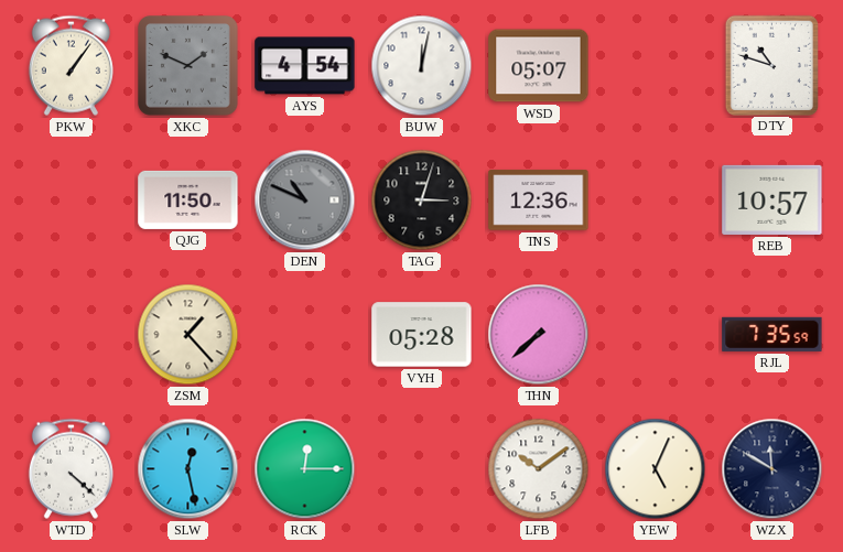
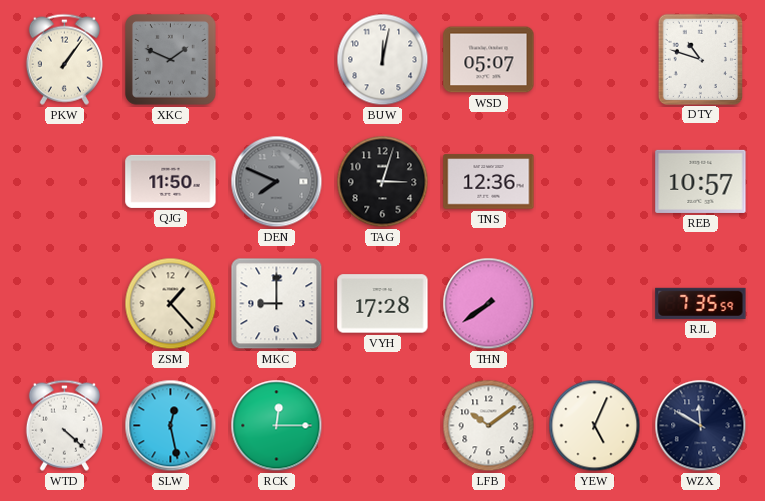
AYS: 4:54 -> none (305, 66)
DEN: 10:49 -> 7:49 (277, 182)
MKC: none -> 9:00 (277, 304)
VYH: 05:28 -> 17:28 (383, 304)
THN: 7:38 -> 7:39 (489, 304)
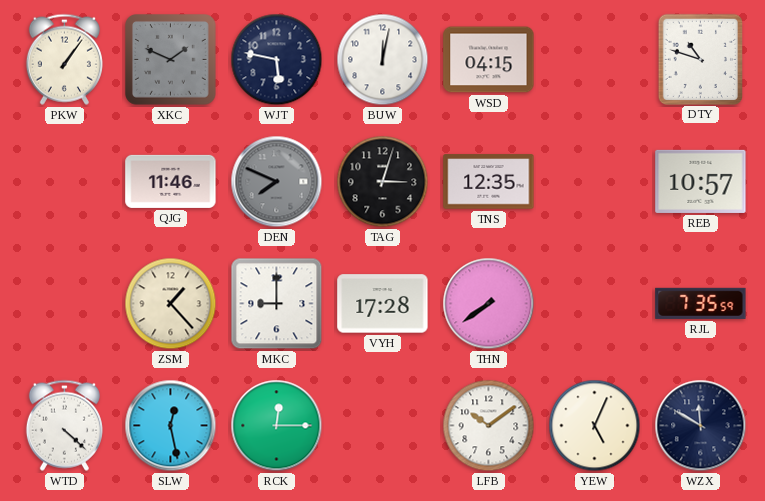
WJT: none -> 5:47 (277, 60)
WSD: 05:07 -> 04:15 (489, 60)
QJG: 11:50 -> 11:46 (171, 181)
TNS: 12:36 -> 12:35 (489, 182)
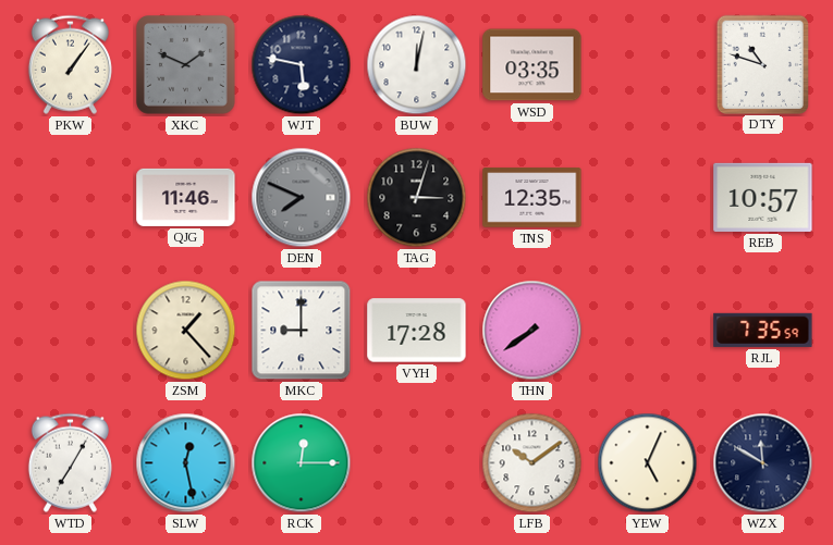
WSD: 04:15 -> 03:35 (532, 65)
WTD: 4:22 -> 7:05 (70, 462)
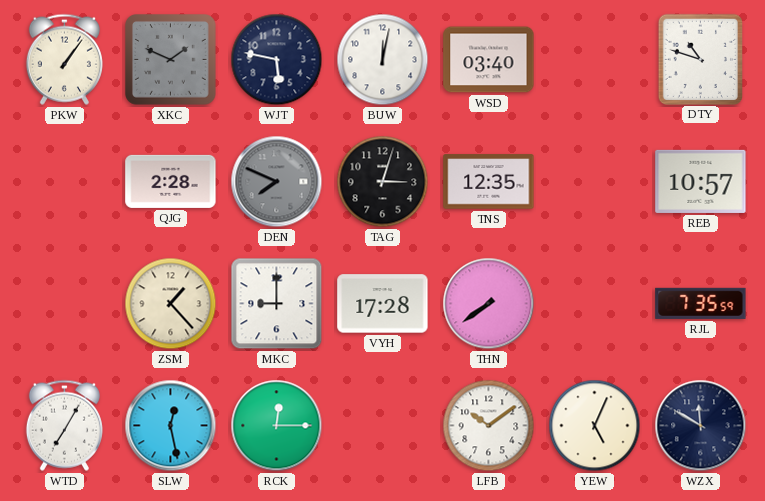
WSD: 03:35 -> 03:40 (489, 60)
QJG: 11:46 -> 2:28 (171, 181)
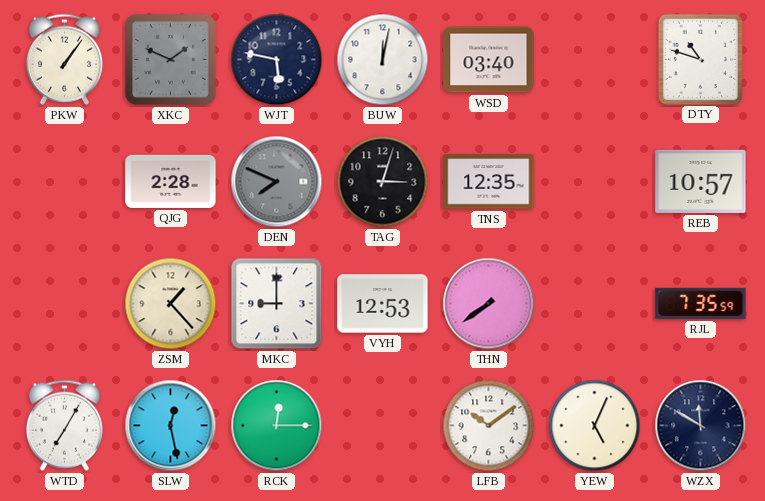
VYH: 17:28 -> 12:53 (383, 304)
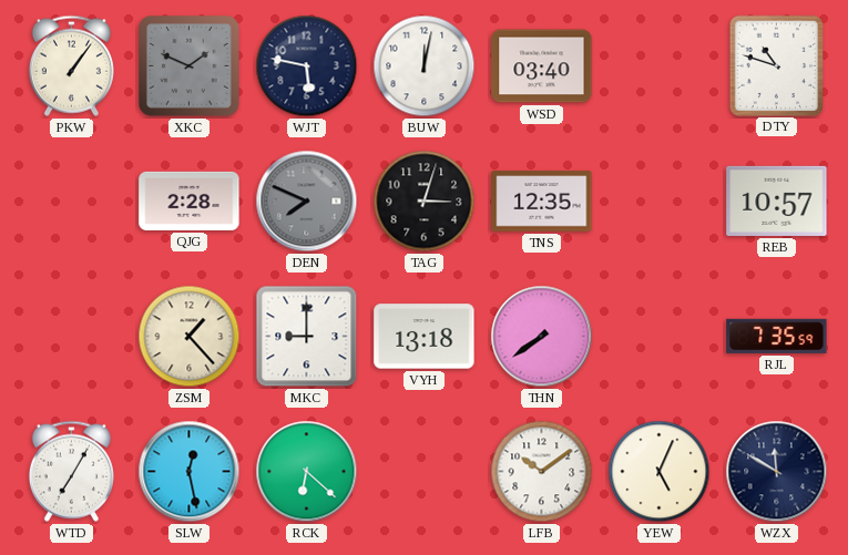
VYH: 12:53 -> 13:18 (425, 337)
RCK: 12:15 -> 6:22 (307, 472)
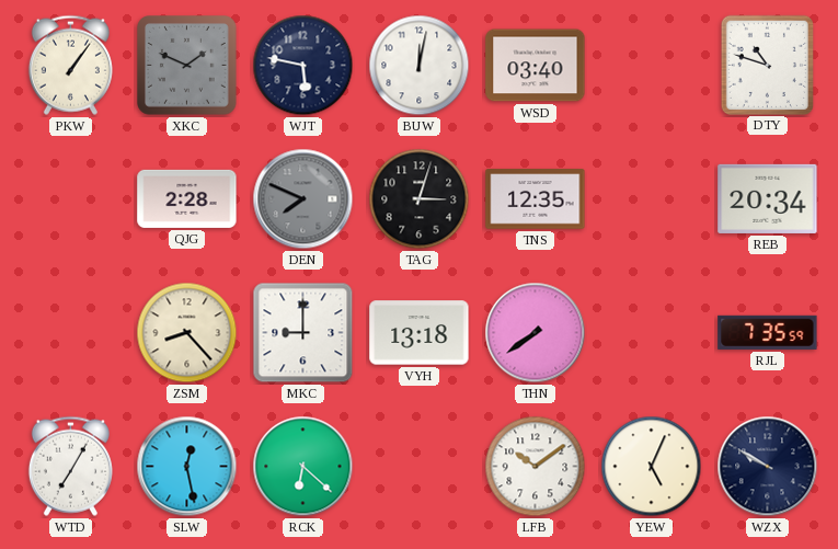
REB: 10:57 -> 20:34 (768, 198)
ZSM: 1:23 -> 8:23 (187, 333)
WZX: 11:50 -> 9:50 (768, 467)
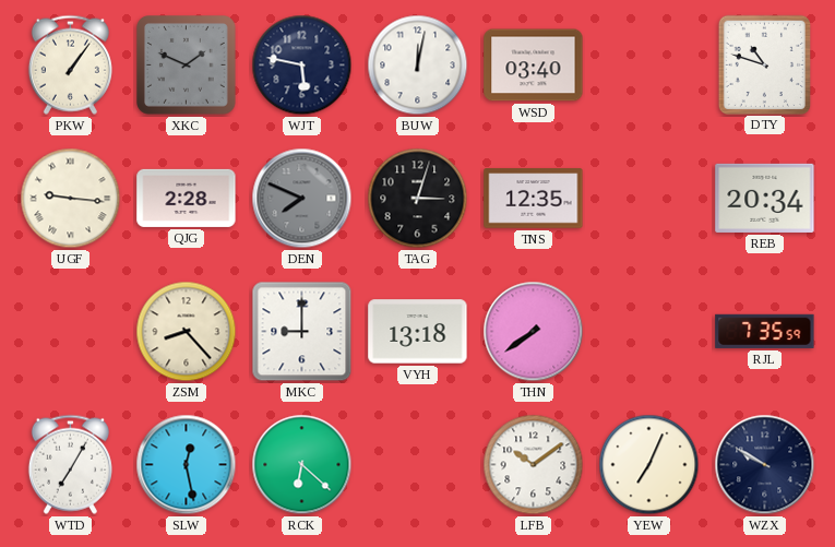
UGF: none -> 9:16 (71, 199)
YEW: 5:04 -> 7:04 (649, 465)
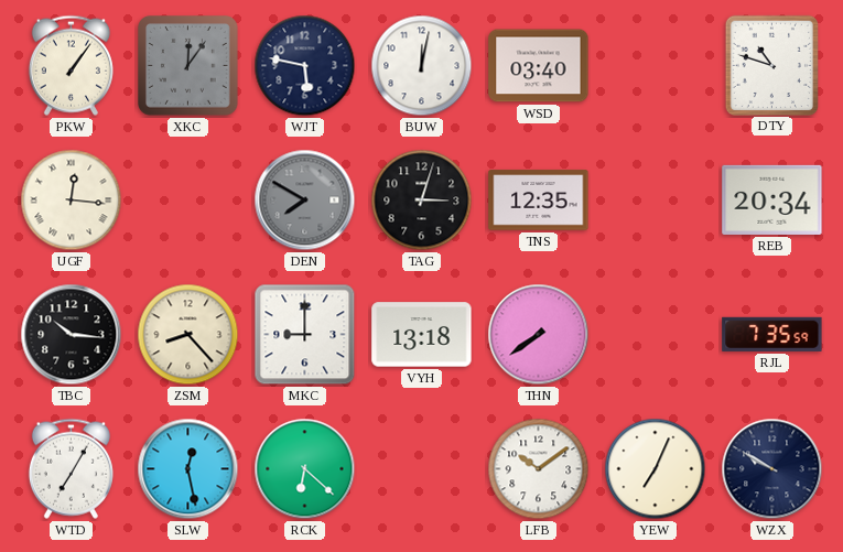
XKC: 1:49 -> 12:06 (188, 66)
UGF: 9:16 -> 12:16 (72, 201)
QJG: 2:28 -> none (187, 198)
DEN: 7:49 -> 7:50 (305, 201)
TBC: none -> 10:16 (72, 335)
